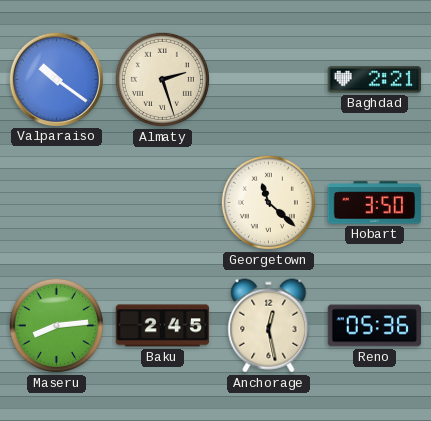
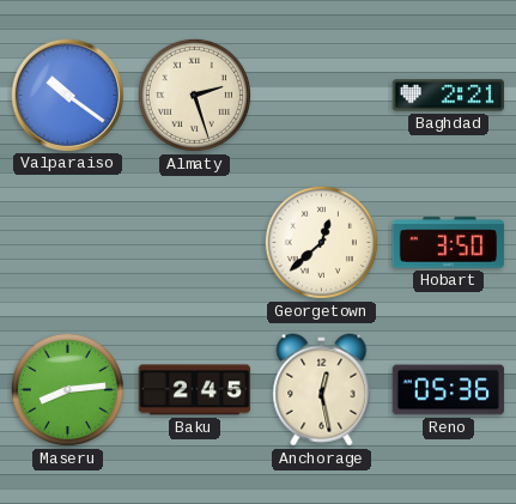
Georgetown: 11:22 -> 12:38 (321, 242)
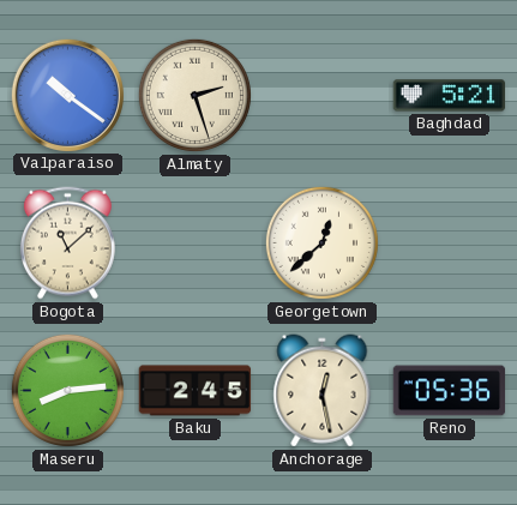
Baghdad: 2:21 -> 5:21 (450, 96)
Bogota: none -> 11:08 (67, 244)
Hobart: 3:50 -> none (449, 243)
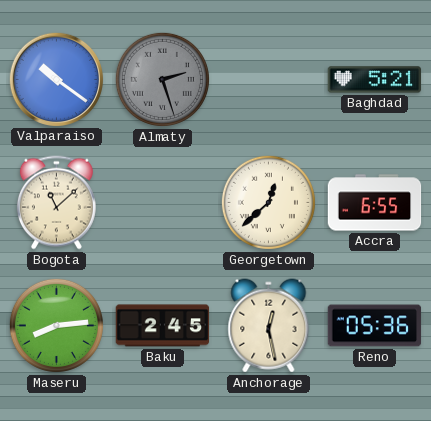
Almaty dial: cream -> grey (162, 79)
Accra: none -> 6:55 (375, 203)
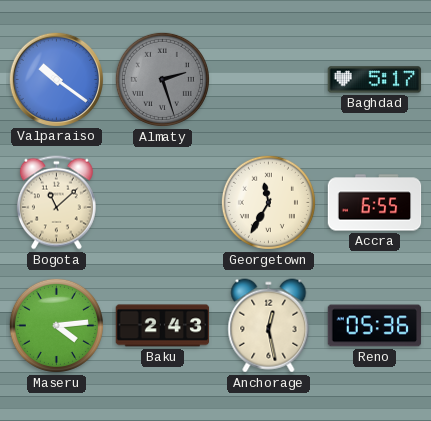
Baghdad: 5:21 -> 5:17 (375, 80)
Georgetown: 12:38 -> 11:35 (268, 202)
Maseru: 8:14 -> 4:14 (56, 325)
Baku: 2:45 -> 2:43 (163, 326)
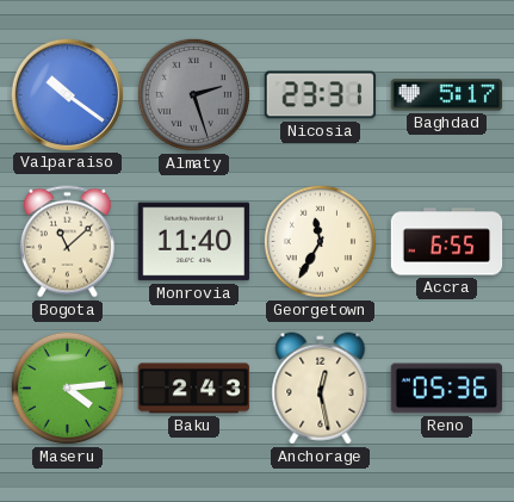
Nicosia: none -> 23:31 (321, 95)
Monrovia: none -> 11:40 (194, 242)
